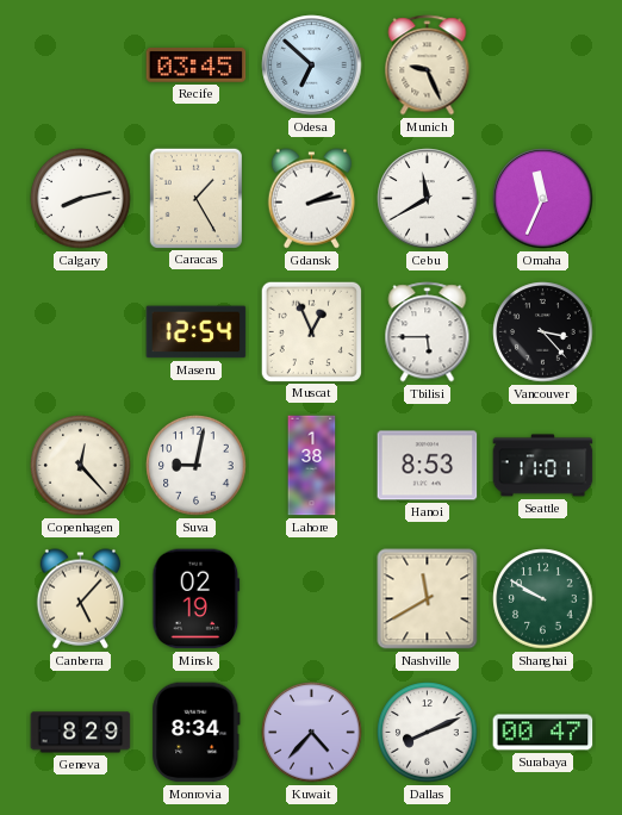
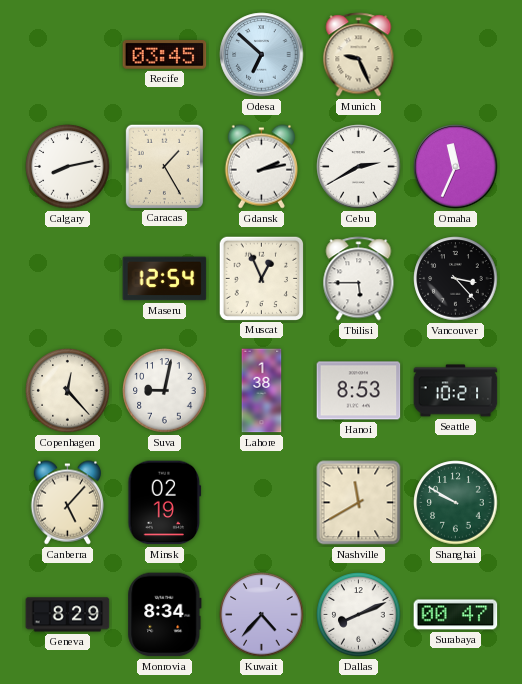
Cebu: 11:40 -> 2:40 (359, 167)
Seattle: 11:01 -> 10:21 (456, 391)
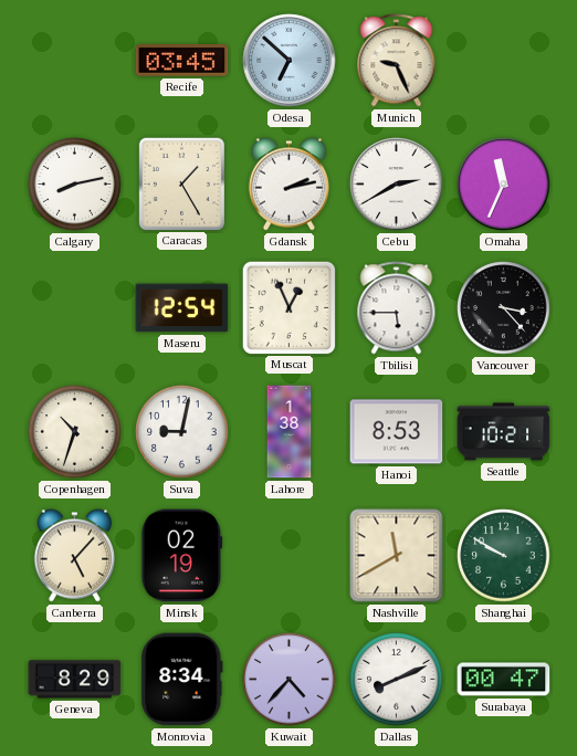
Copenhagen: 12:23 -> 10:33 (75, 432)
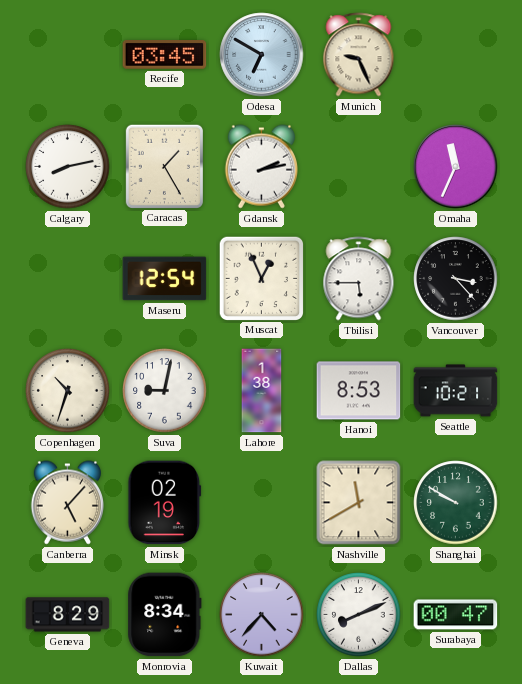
Odesa: 6:52 -> 6:50 (262, 55)
Cebu: 2:40 -> none (397, 185)
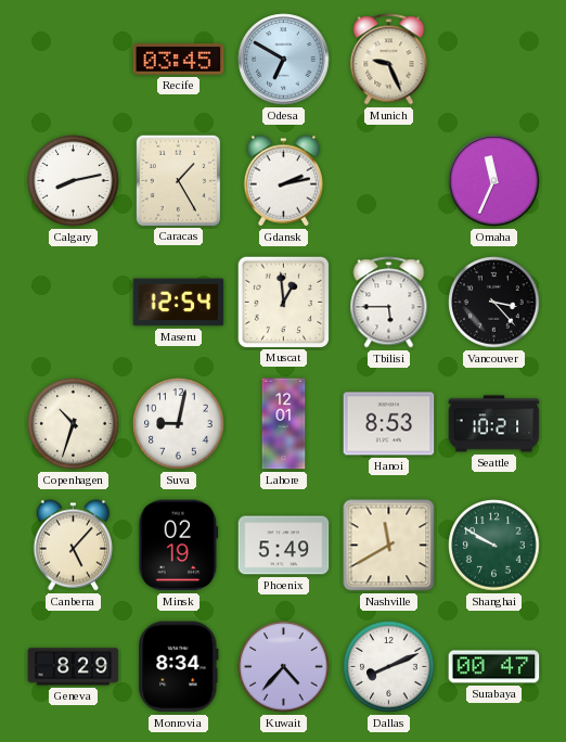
Muscat: 12:56 -> 12:59 (283, 302)
Lahore: 1:38 -> 12:01 (284, 424)
Phoenix: none -> 5:49 (284, 546)
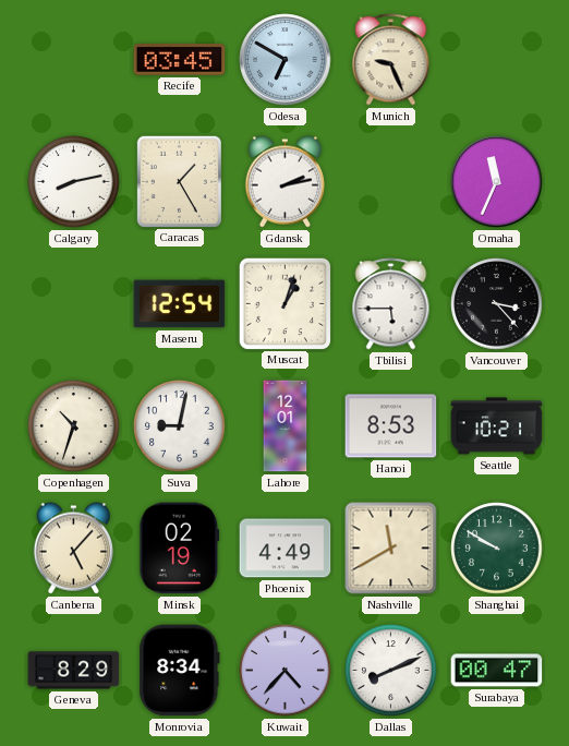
Muscat: 12:59 -> 1:03 (284, 303)
Phoenix: 5:49 -> 4:49 (286, 549)
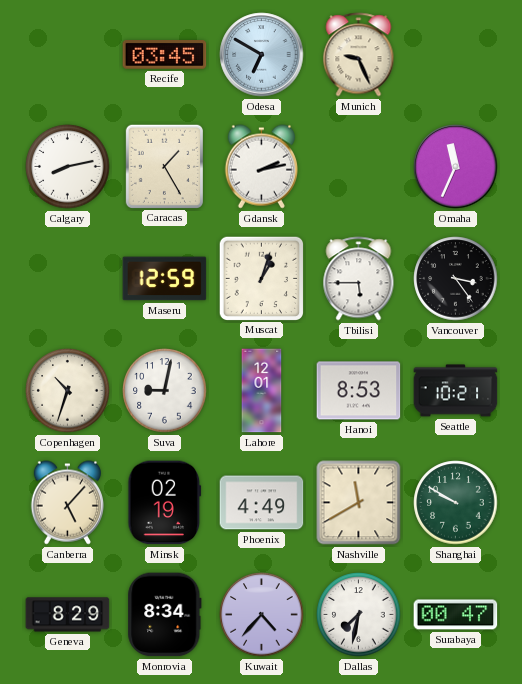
Maseru: 12:54 -> 12:59 (165, 279)
Vancouver: 3:23 -> 3:24 (456, 279)
Dallas: 8:11 -> 7:32 (359, 615)
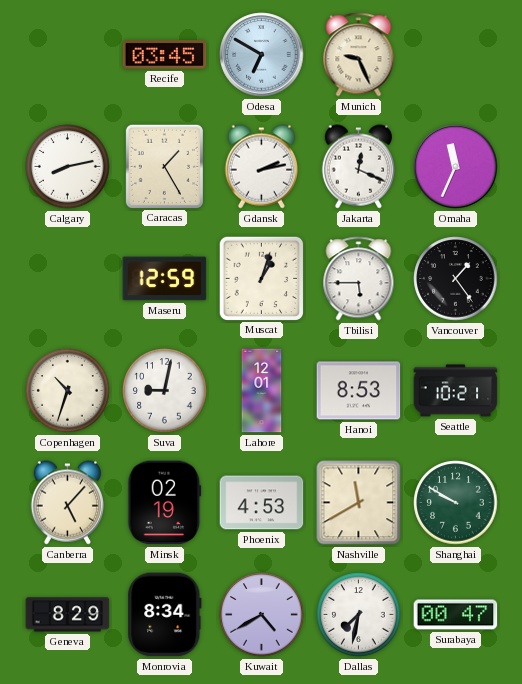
Jakarta: none -> 12:19 (358, 167)
Vancouver: 3:24 -> 1:24 (456, 279)
Phoenix: 4:49 -> 4:53 (262, 503)
Kuwait: 4:37 -> 4:40 (262, 615)
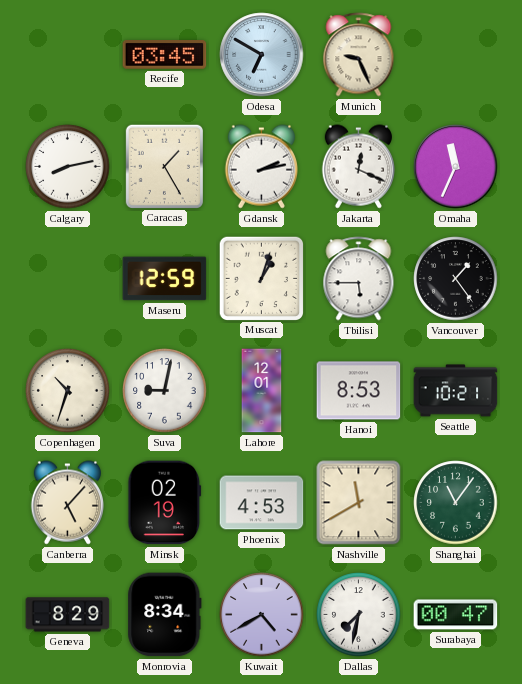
Shanghai: 9:50 -> 11:06 (456, 503)
